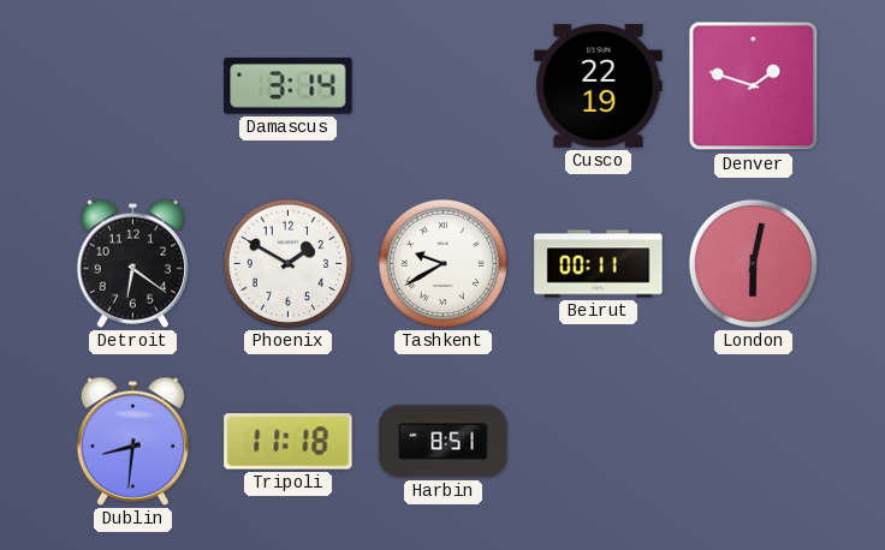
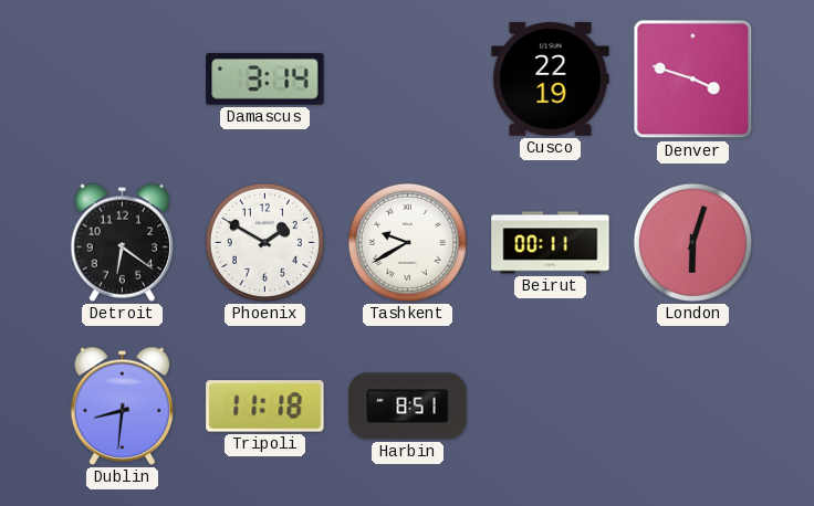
Denver: 1:48 -> 3:48 (693, 80)
London: 6:02 -> 6:03 (692, 242)
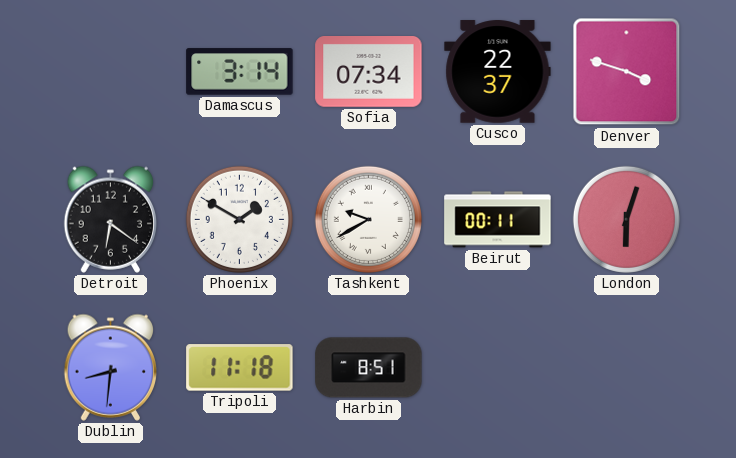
Sofia: none -> 07:34 (369, 72)
Cusco: 22:19 -> 22:37 (498, 72)
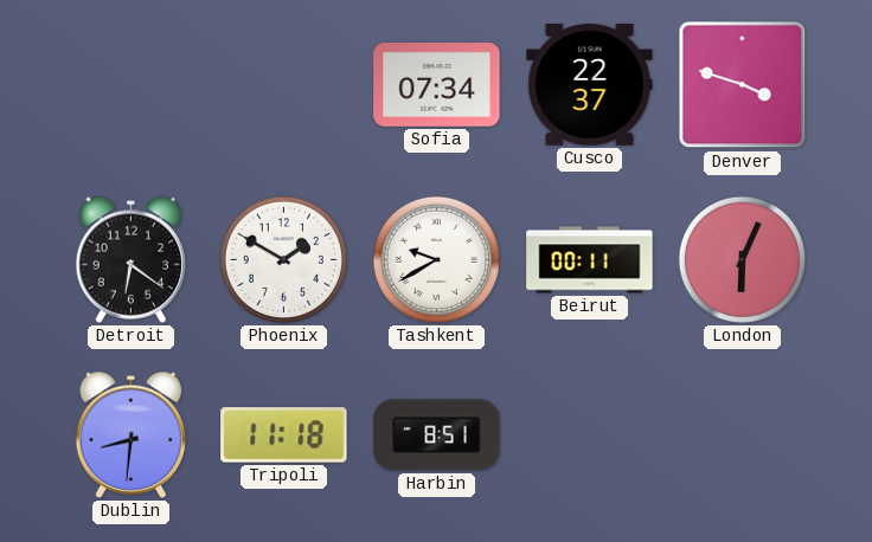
Damascus: 3:14 -> none (240, 72)
London: 6:03 -> 6:04 (742, 259)
